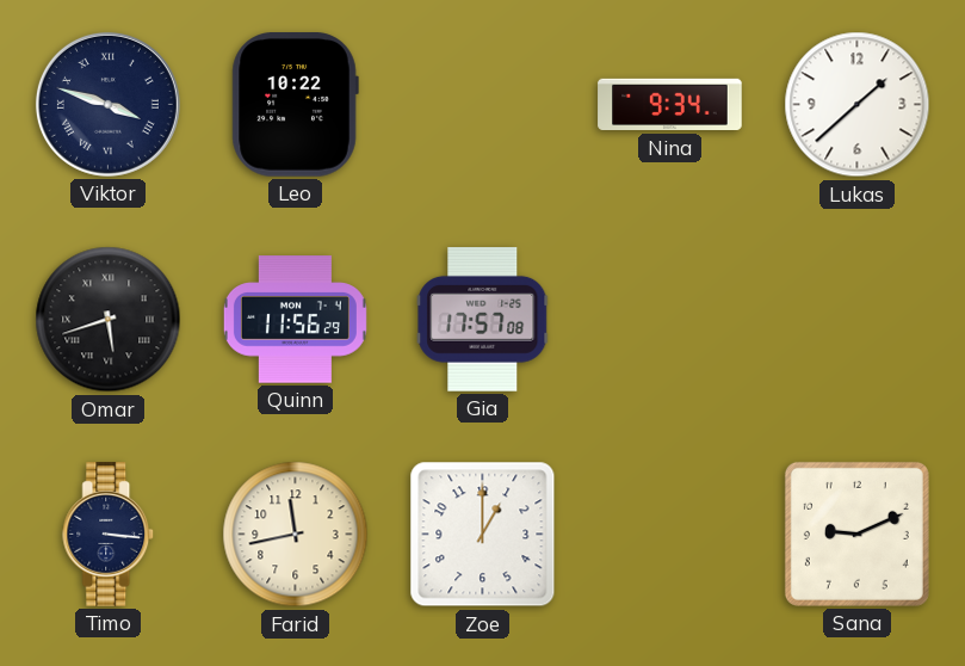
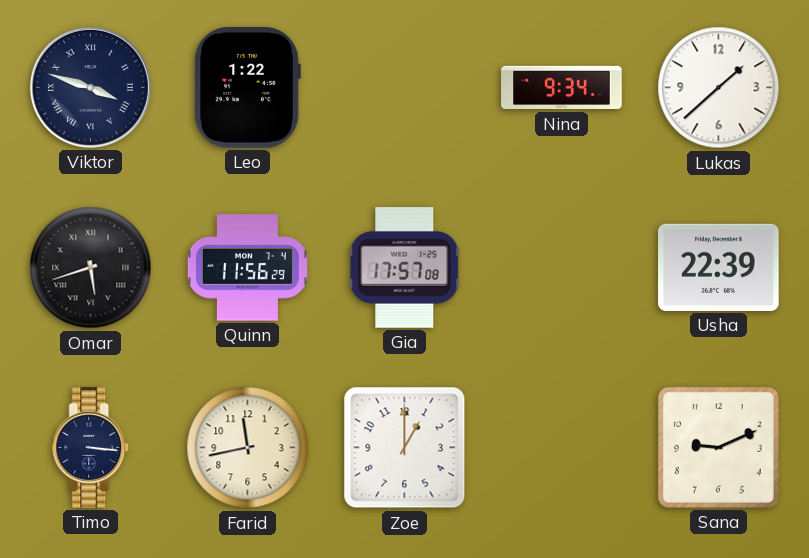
Leo: 10:22 -> 1:22 (247, 88)
Usha: none -> 22:39 (719, 267)
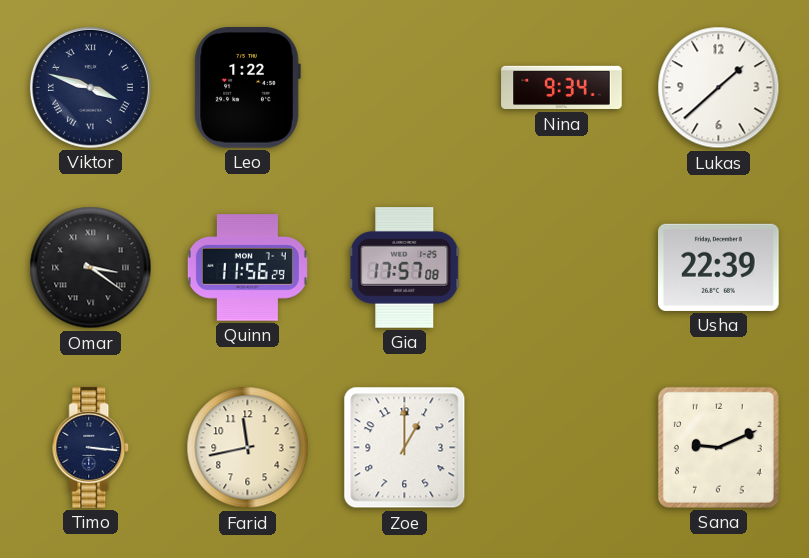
Omar: 5:42 -> 3:21 (91, 268)
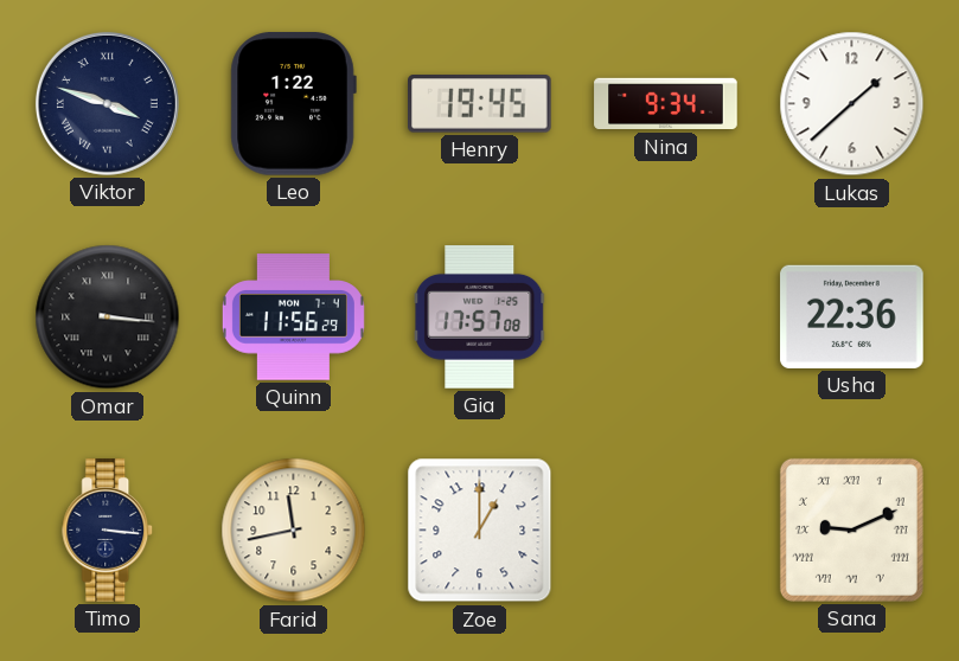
Henry: none -> 19:45 (480, 104)
Omar: 3:21 -> 3:16 (108, 317)
Usha: 22:39 -> 22:36 (852, 316)
Sana numerals: Arabic -> Roman (851, 530)
